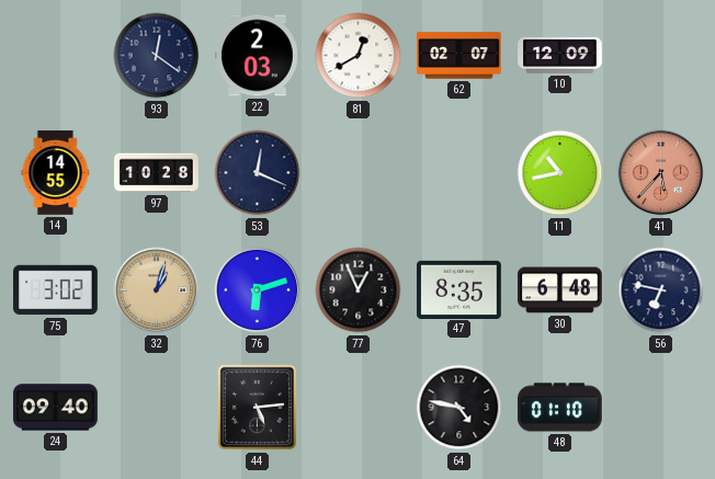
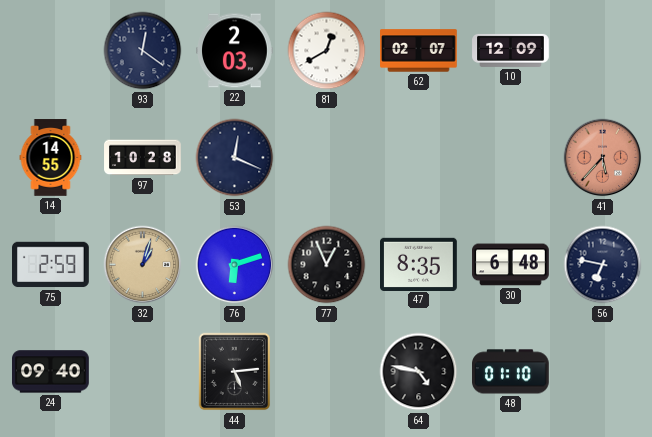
11: 10:43 -> none (560, 173)
75: 3:02 -> 2:59 (51, 265)
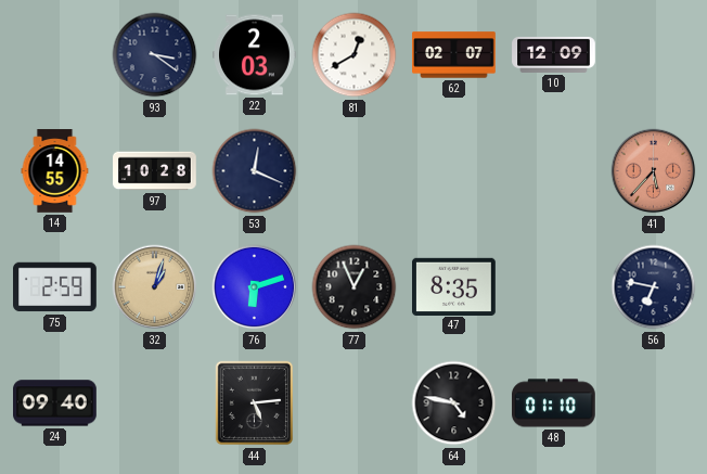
93: 12:21 -> 3:21 (155, 55)
30: 6:48 -> none (511, 265)
